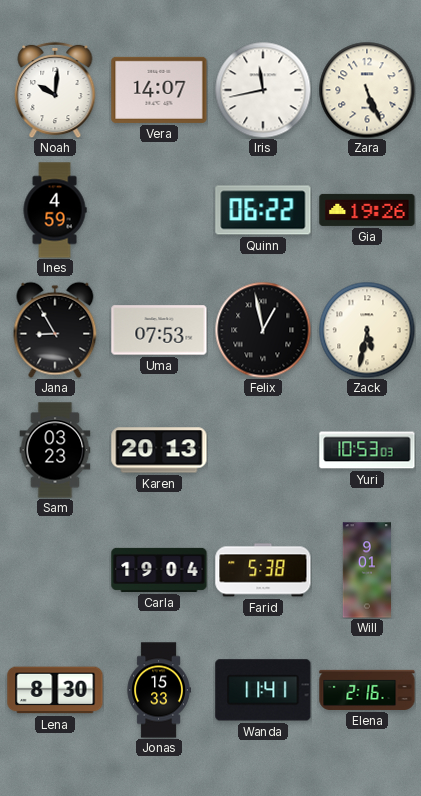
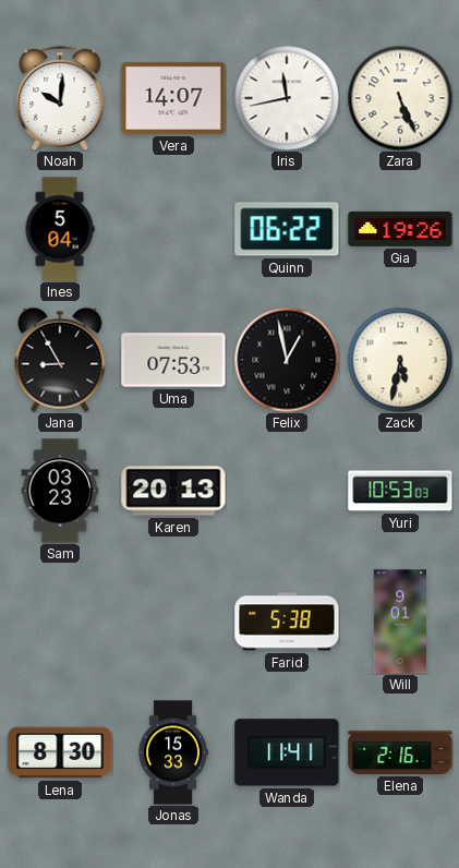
Ines: 4:59 -> 5:04 (60, 229)
Carla: 19:04 -> none (159, 570)
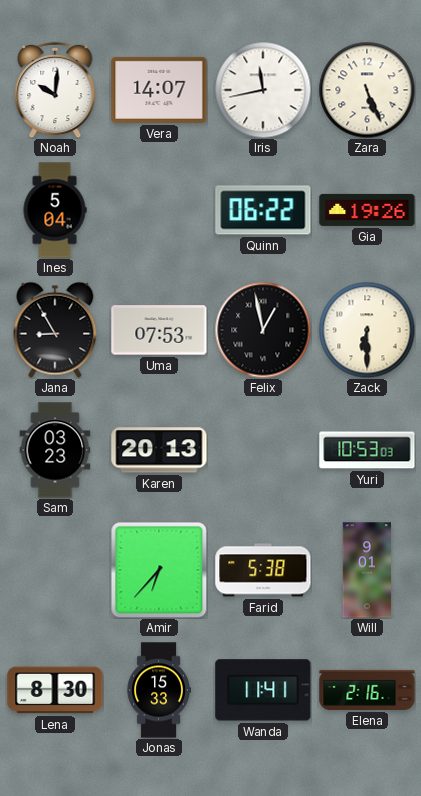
Zack: 5:32 -> 6:30 (367, 330)
Amir: none -> 6:37 (159, 570)
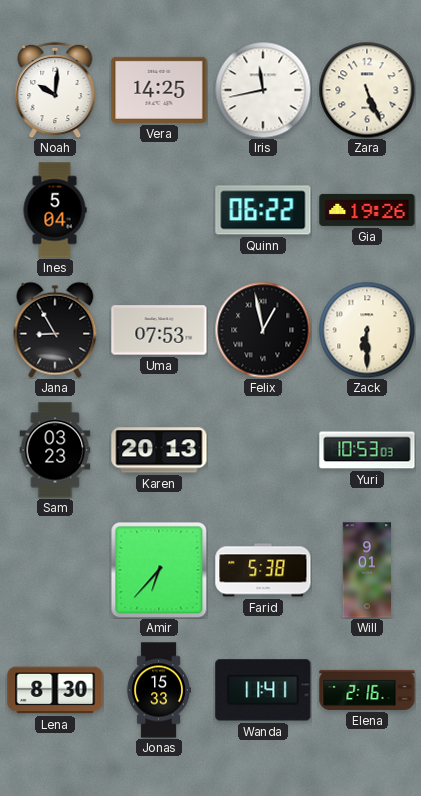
Vera: 14:07 -> 14:25 (159, 90)
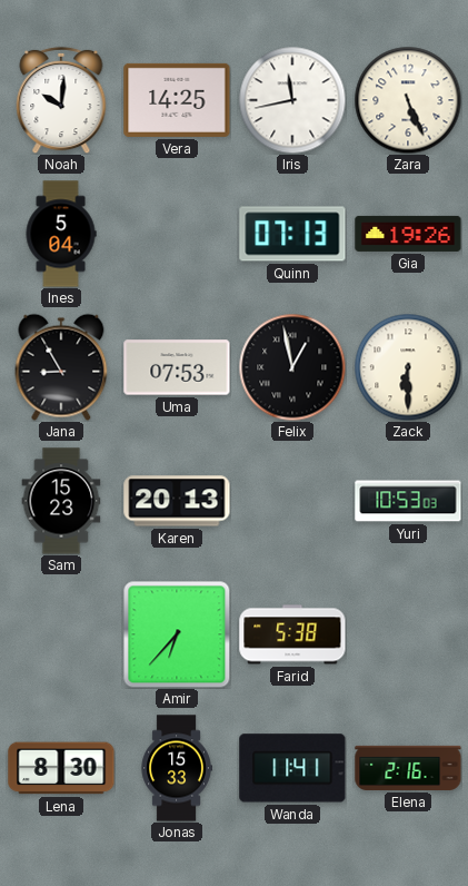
Quinn: 06:22 -> 07:13 (292, 234)
Sam: 03:23 -> 15:23 (61, 501)
Will: 9:01 -> none (367, 570)
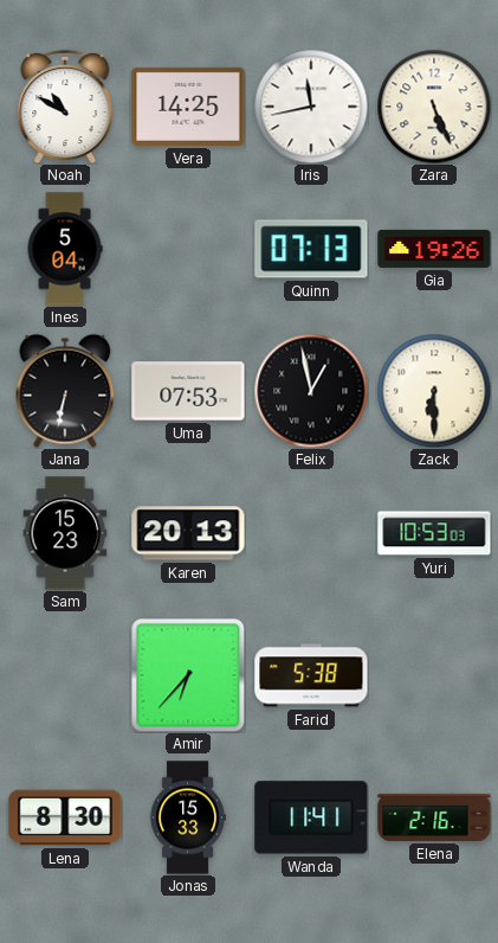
Noah: 10:01 -> 10:50 (65, 107)
Jana: 8:55 -> 6:32 (65, 391)
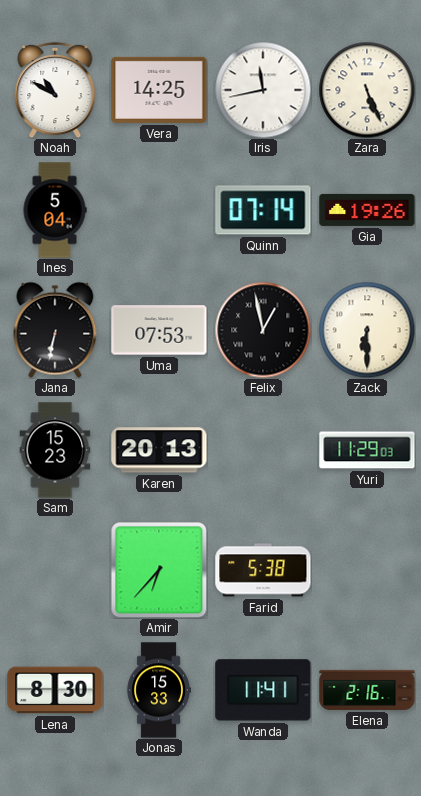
Quinn: 07:13 -> 07:14 (263, 210)
Yuri: 10:53 -> 11:29 (367, 450)
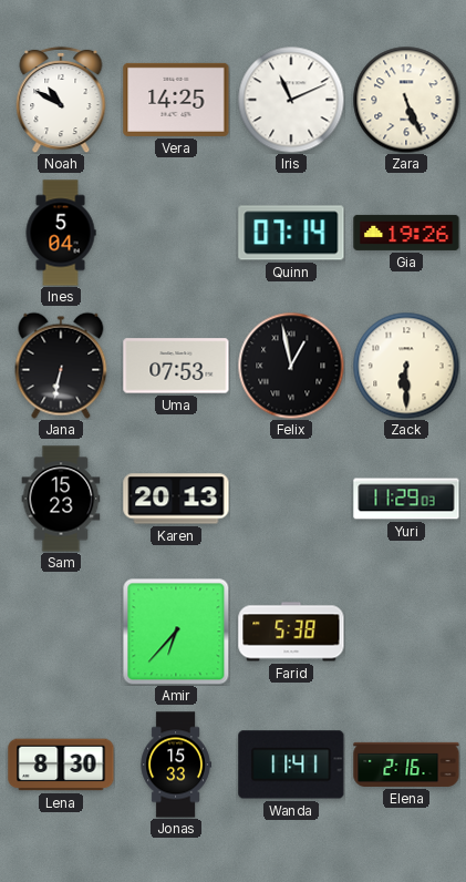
Iris: 11:43 -> 11:11 (291, 100)
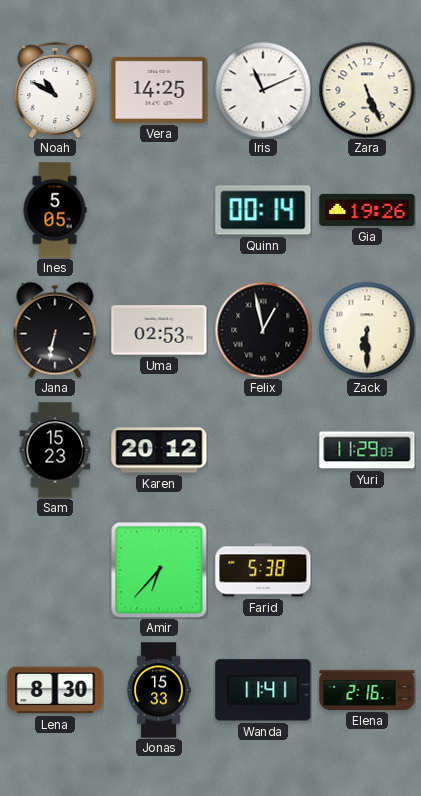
Ines: 5:04 -> 5:05 (55, 210)
Quinn: 07:14 -> 00:14 (263, 210)
Uma: 07:53 -> 02:53 (159, 330)
Karen: 20:13 -> 20:12 (159, 450)
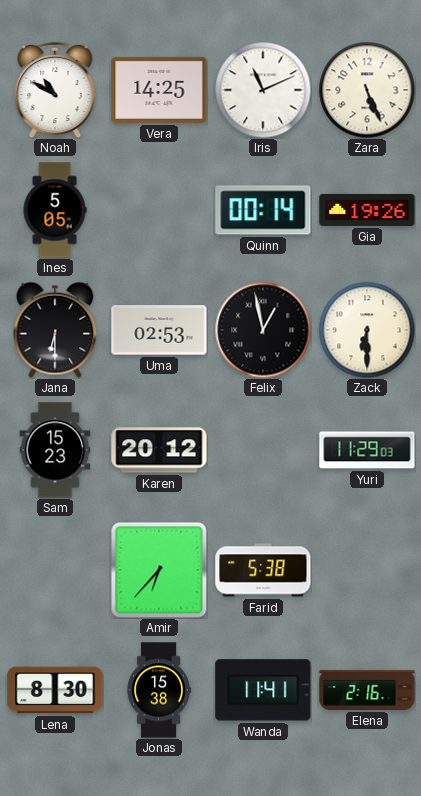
Jana: 6:32 -> 6:30 (55, 330)
Jonas: 15:33 -> 15:38 (159, 690)
